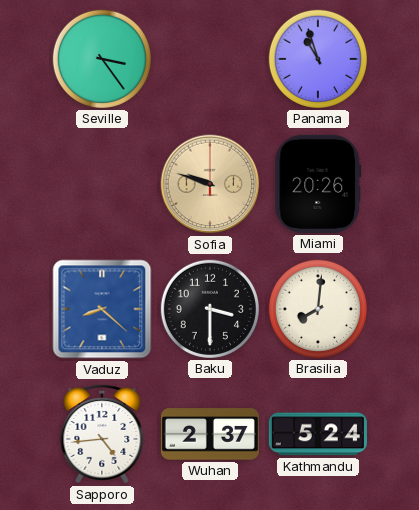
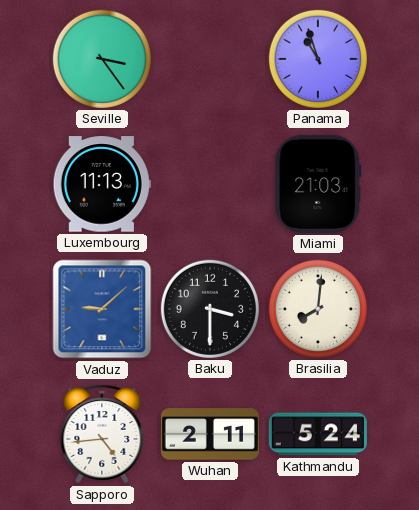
Luxembourg: none -> 11:13 (102, 184)
Sofia: 9:48 -> none (210, 184)
Miami: 20:26 -> 21:03 (318, 184)
Vaduz: 8:22 -> 9:08 (102, 309)
Wuhan: 2:37 -> 2:11 (210, 434)
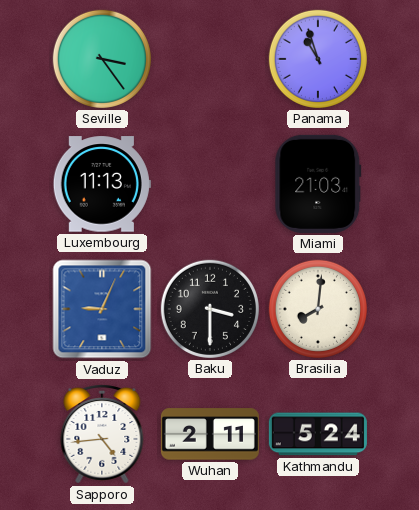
Vaduz: 9:08 -> 9:04 (102, 309)
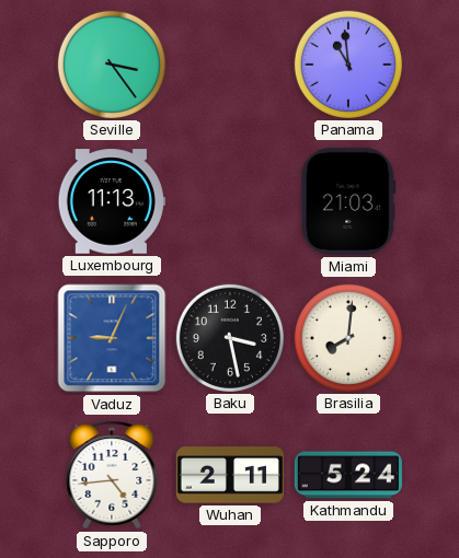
Panama: 10:57 -> 10:59 (348, 65)
Baku: 3:30 -> 3:28 (230, 338)
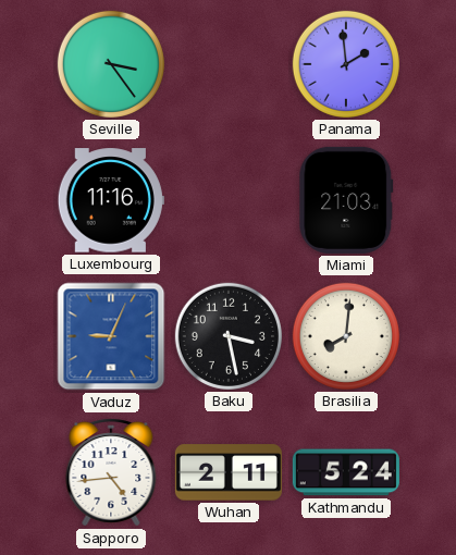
Panama: 10:59 -> 1:59 (346, 64)
Luxembourg: 11:13 -> 11:16 (111, 200)
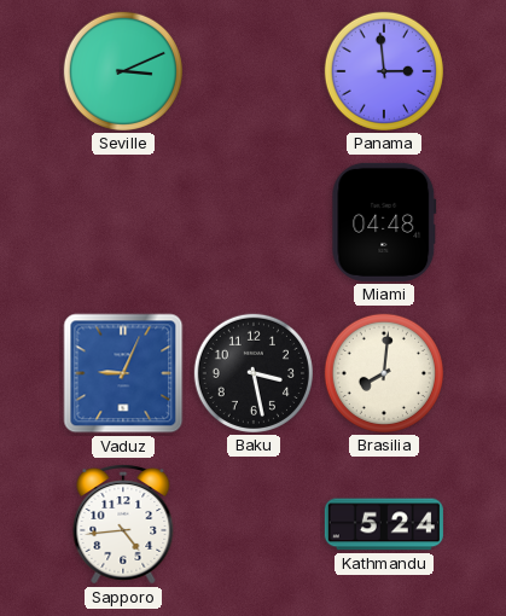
Seville: 3:24 -> 3:11 (123, 71)
Panama: 1:59 -> 2:59 (384, 71)
Luxembourg: 11:16 -> none (111, 200)
Miami: 21:03 -> 04:48 (384, 222)
Wuhan: 2:11 -> none (229, 472)
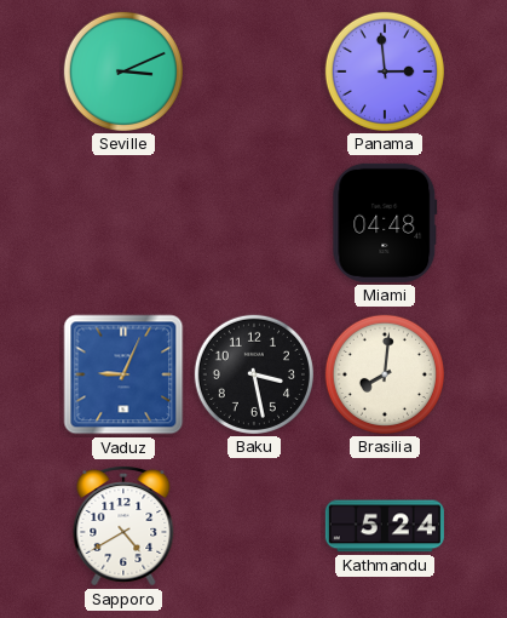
Sapporo: 4:44 -> 4:40 (123, 526)
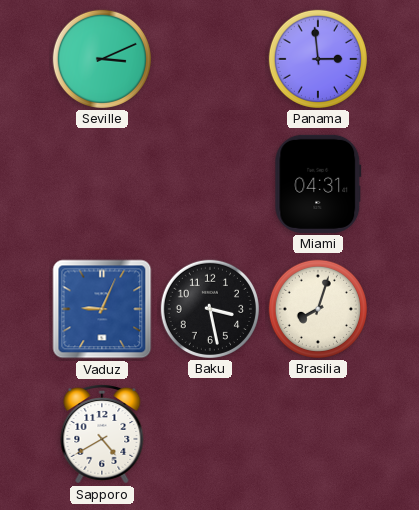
Miami: 04:48 -> 04:31 (318, 184)
Brasilia: 8:01 -> 8:03 (318, 309)
Kathmandu: 5:24 -> none (385, 526)
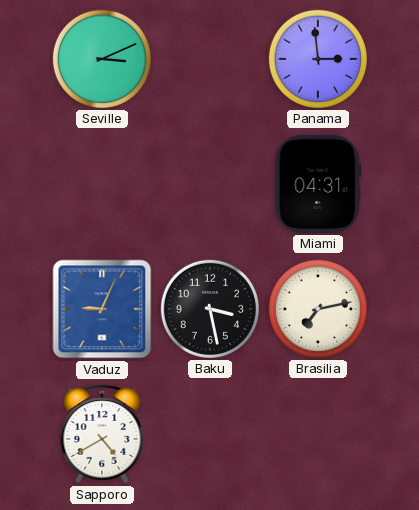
Brasilia: 8:03 -> 7:13 (318, 309)
